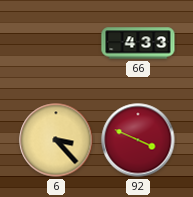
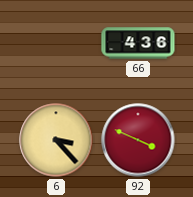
66: 4:33 -> 4:36 (138, 43)
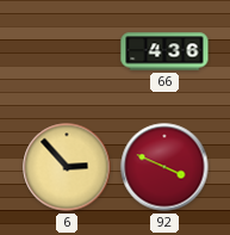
6: 3:23 -> 2:53 (67, 167)
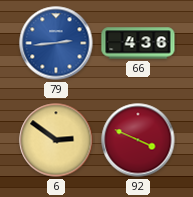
79: none -> 2:44 (56, 43)
6: 2:53 -> 2:51 (56, 140)
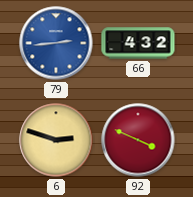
66: 4:36 -> 4:32 (138, 43)
6: 2:51 -> 2:48 (56, 140)
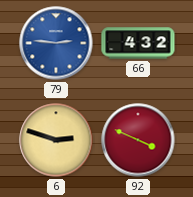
79: 2:44 -> 2:46 (56, 43)
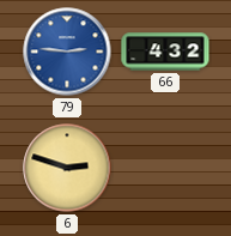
92: 3:49 -> none (138, 140)
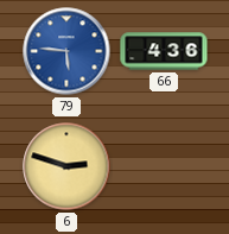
79: 2:46 -> 5:46 (66, 51)
66: 4:32 -> 4:36 (164, 51)
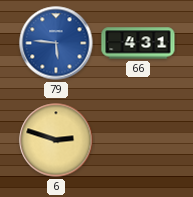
66: 4:36 -> 4:31 (138, 43)
